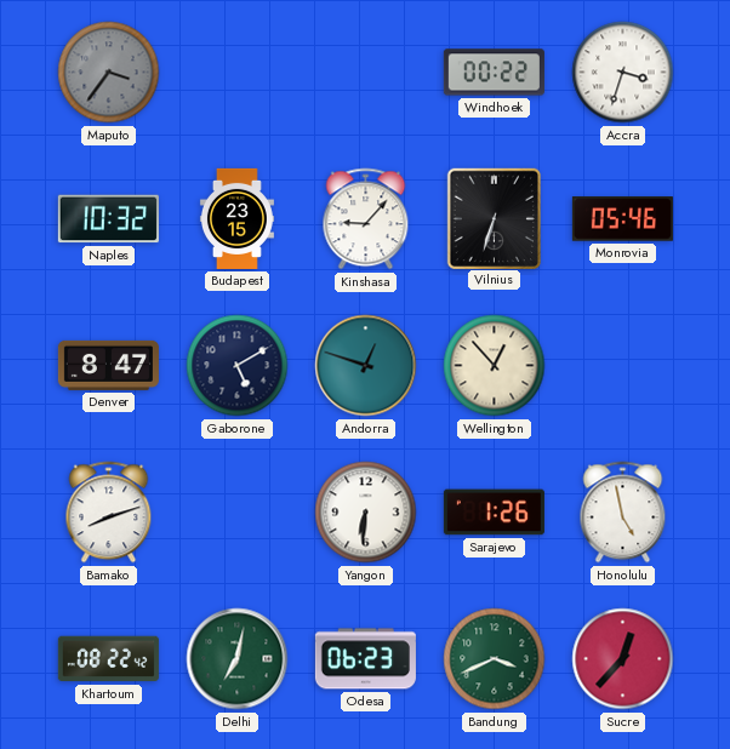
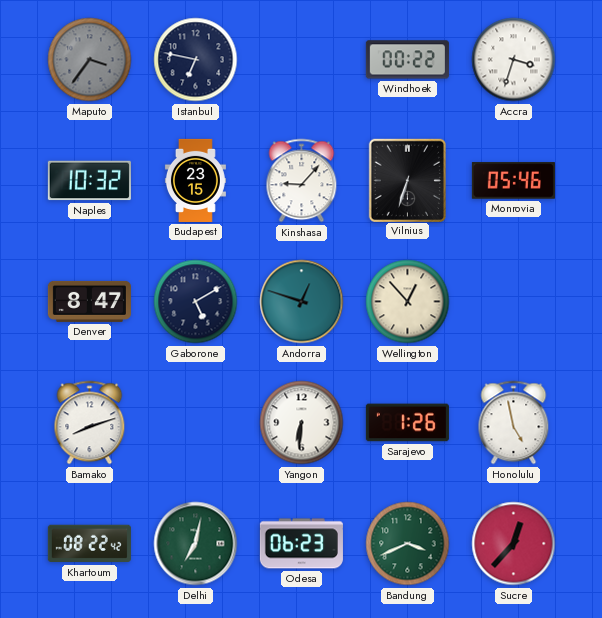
Istanbul: none -> 6:47 (196, 60)
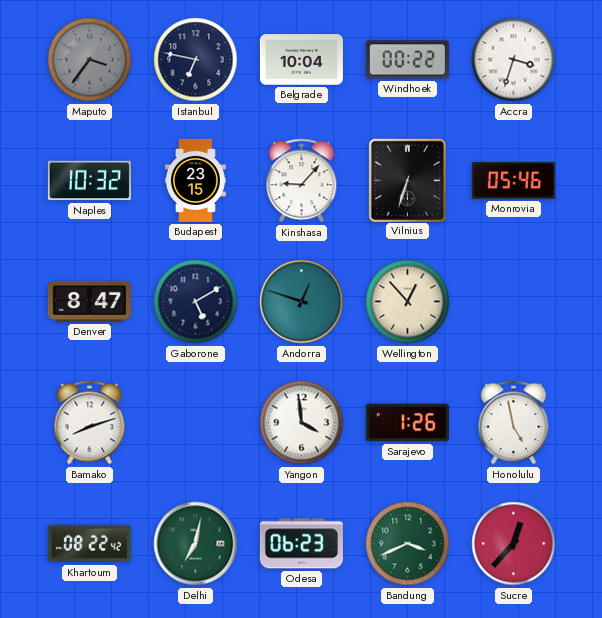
Belgrade: none -> 10:04 (301, 60)
Yangon: 6:31 -> 3:59 (302, 423)
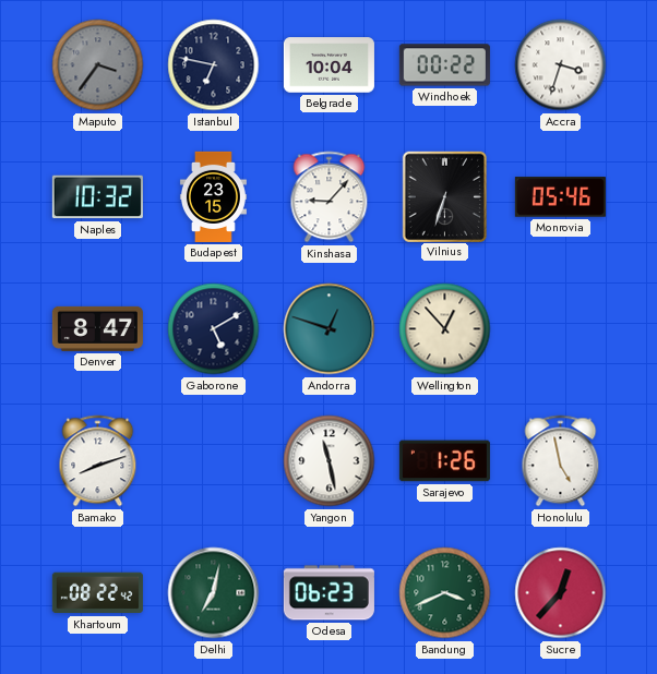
Yangon: 3:59 -> 11:28 (330, 461)
